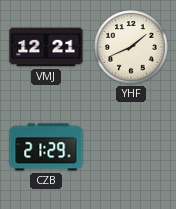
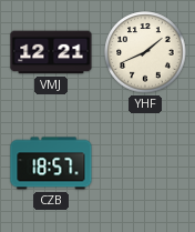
CZB: 21:29 -> 18:57 (51, 163)
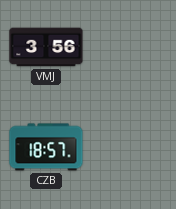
VMJ: 12:21 -> 3:56 (46, 47)
YHF: 1:41 -> none (145, 52)
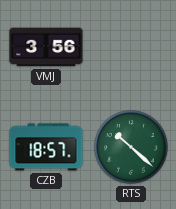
RTS: none -> 10:22 (131, 147)
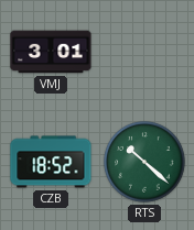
VMJ: 3:56 -> 3:01 (51, 52)
CZB: 18:57 -> 18:52 (51, 162)
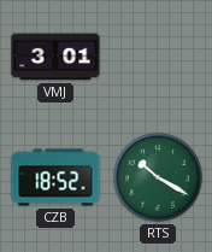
RTS: 10:22 -> 10:20 (158, 177)
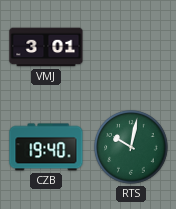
CZB: 18:52 -> 19:40 (46, 147)
RTS: 10:20 -> 10:02 (131, 147)
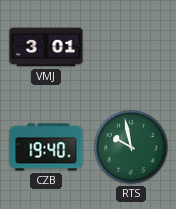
RTS: 10:02 -> 9:58 (131, 147)
